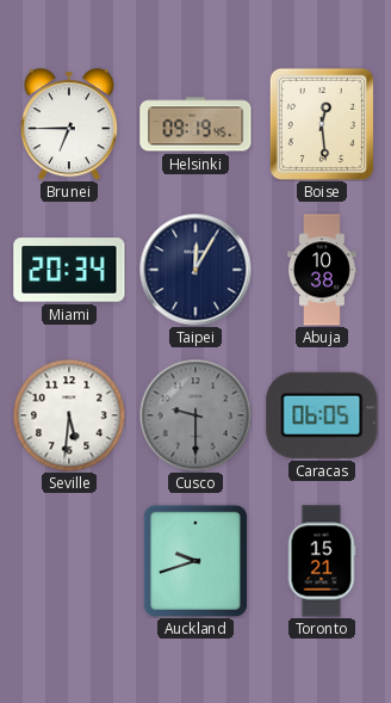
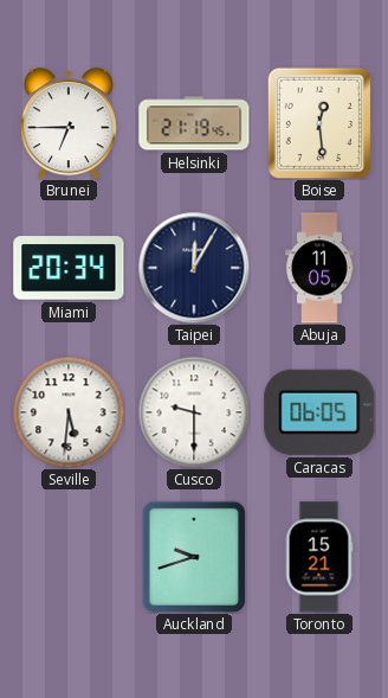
Helsinki: 09:19 -> 21:19 (194, 123)
Abuja: 10:38 -> 11:05 (321, 268)
Cusco dial: grey -> white (194, 412)
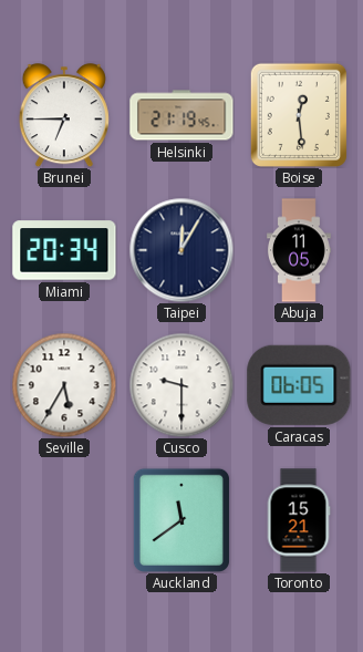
Seville: 5:31 -> 5:35 (64, 385)
Auckland: 9:42 -> 11:39 (181, 520)
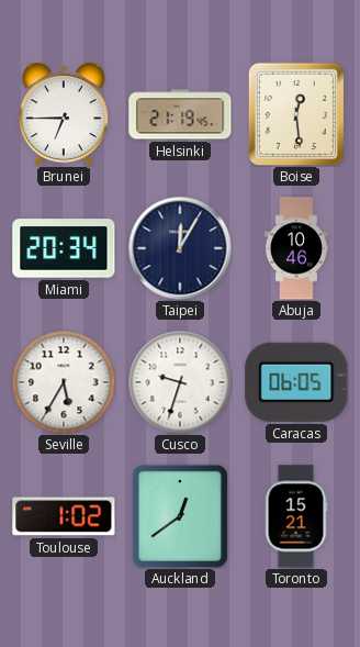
Abuja: 11:05 -> 10:46 (297, 248)
Cusco: 9:30 -> 9:33 (180, 382)
Toulouse: none -> 1:02 (64, 516)
Auckland: 11:39 -> 12:39 (180, 516)
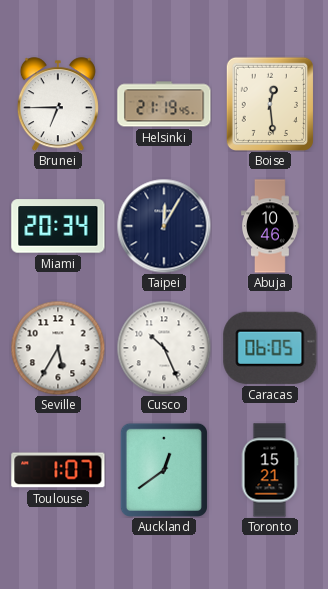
Cusco: 9:33 -> 10:26 (164, 348)
Toulouse: 1:02 -> 1:07 (58, 470)
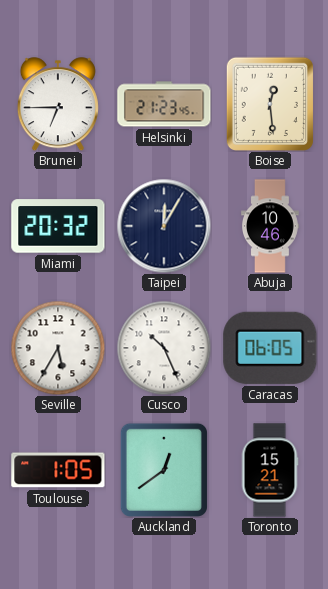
Helsinki: 21:19 -> 21:23 (164, 104)
Miami: 20:34 -> 20:32 (58, 226)
Toulouse: 1:07 -> 1:05 (58, 470)
